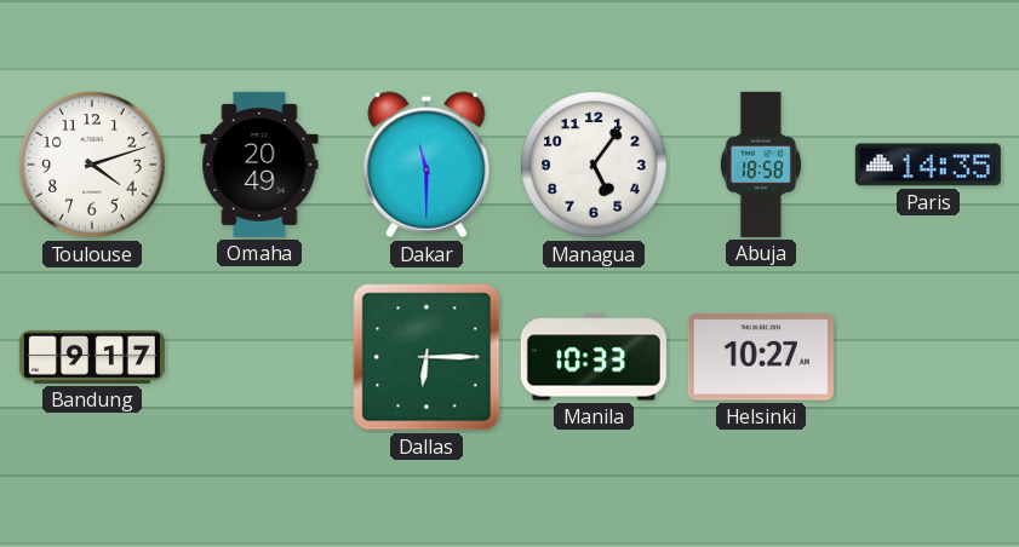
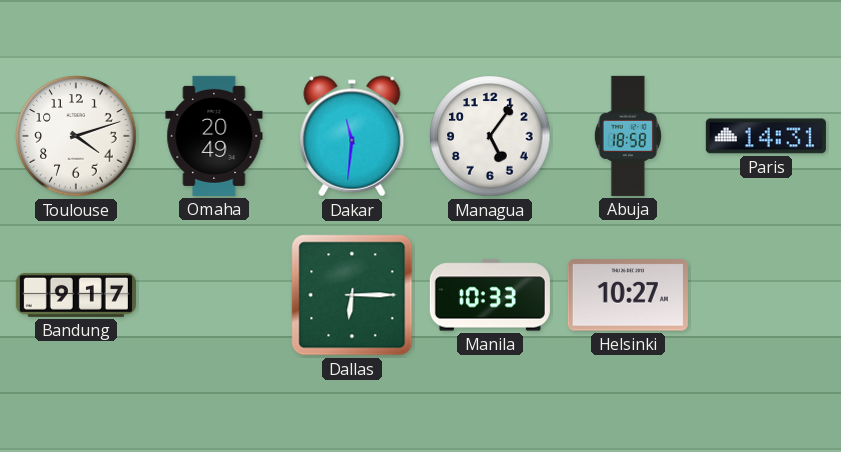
Dakar: 11:30 -> 11:31 (352, 136)
Paris: 14:35 -> 14:31 (766, 136)
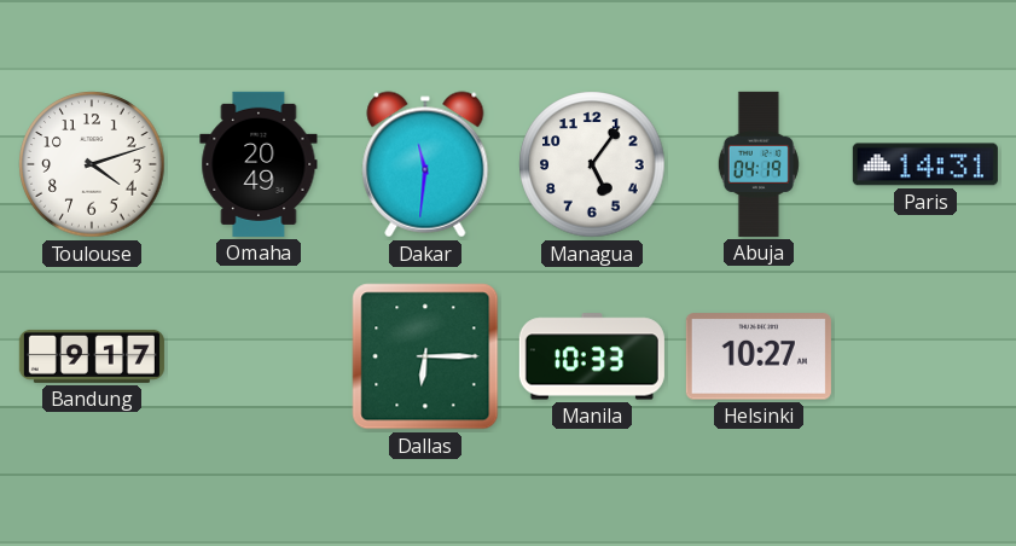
Abuja: 18:58 -> 04:19 (759, 164)
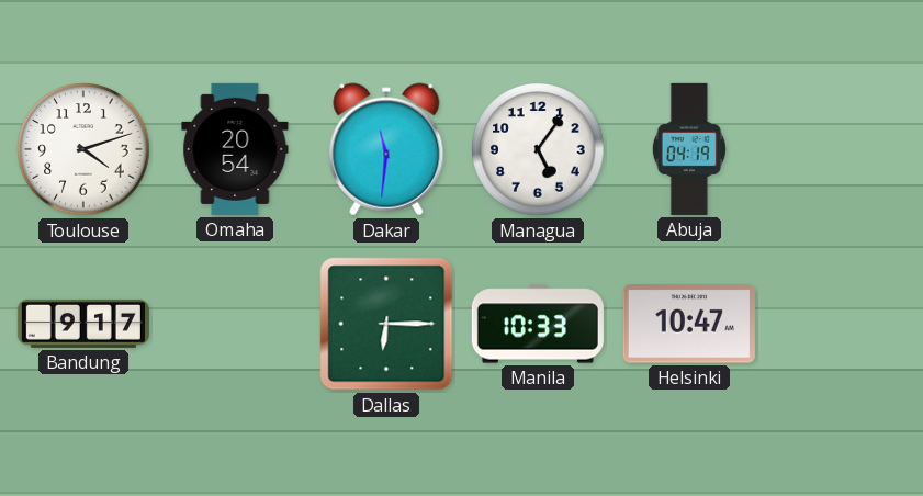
Omaha: 20:49 -> 20:54 (235, 149)
Paris: 14:31 -> none (925, 164)
Helsinki: 10:27 -> 10:47 (689, 324)
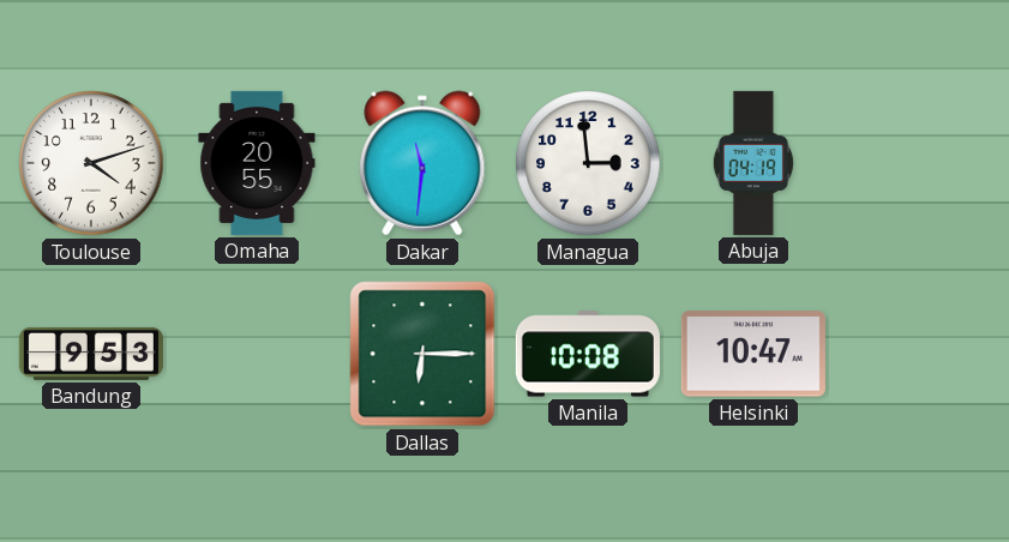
Omaha: 20:54 -> 20:55 (257, 163)
Managua: 5:06 -> 2:59 (588, 163)
Bandung: 9:17 -> 9:53 (91, 354)
Manila: 10:33 -> 10:08 (588, 354)
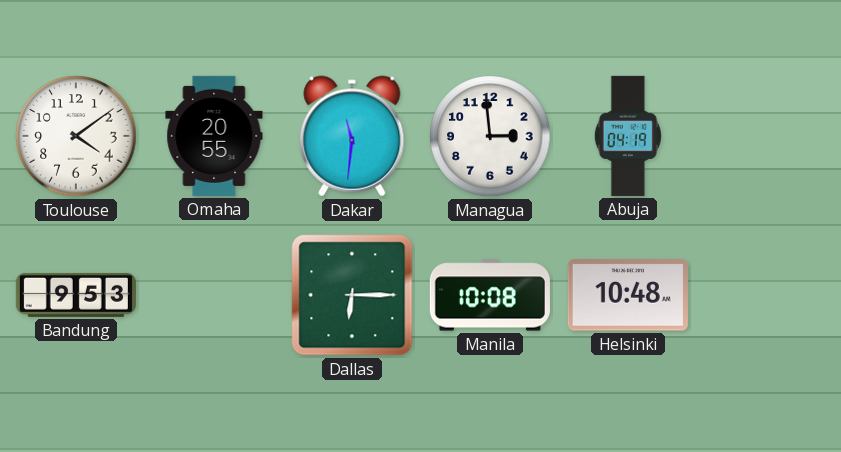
Toulouse: 4:12 -> 4:09 (76, 136)
Helsinki: 10:47 -> 10:48 (628, 295)
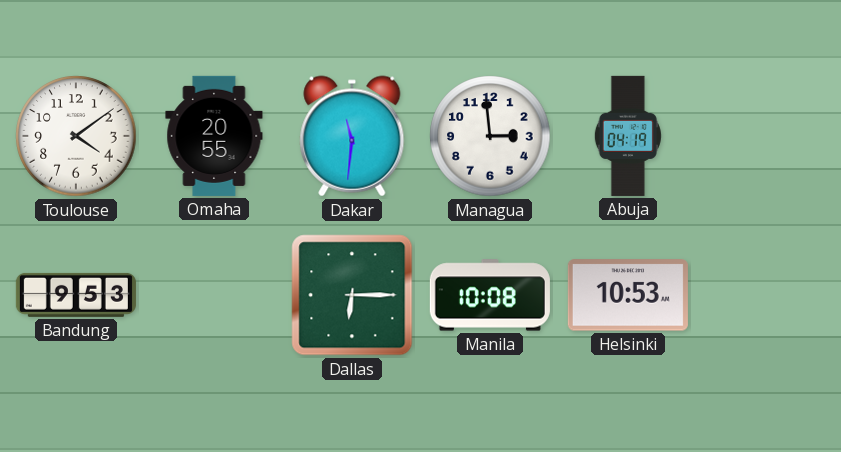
Helsinki: 10:48 -> 10:53 (628, 295)
